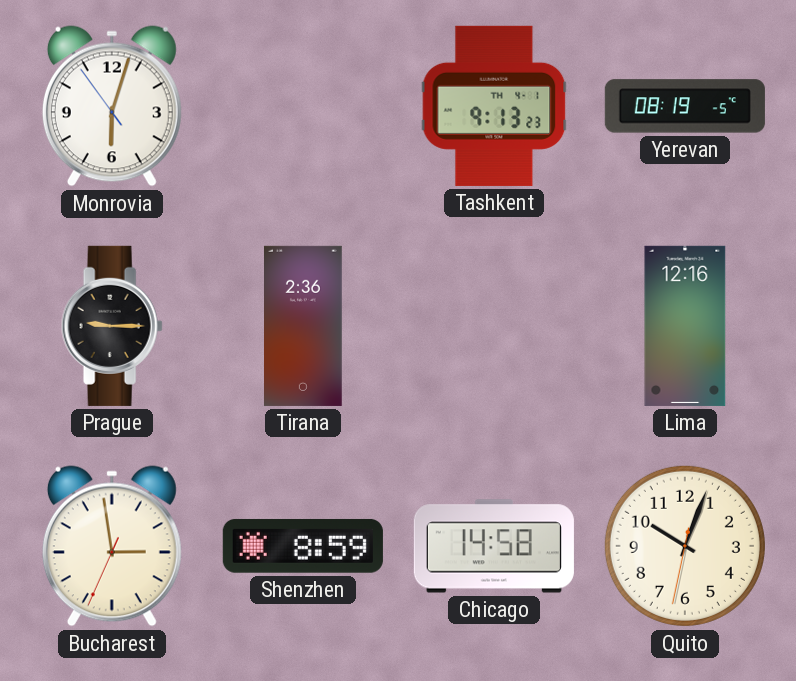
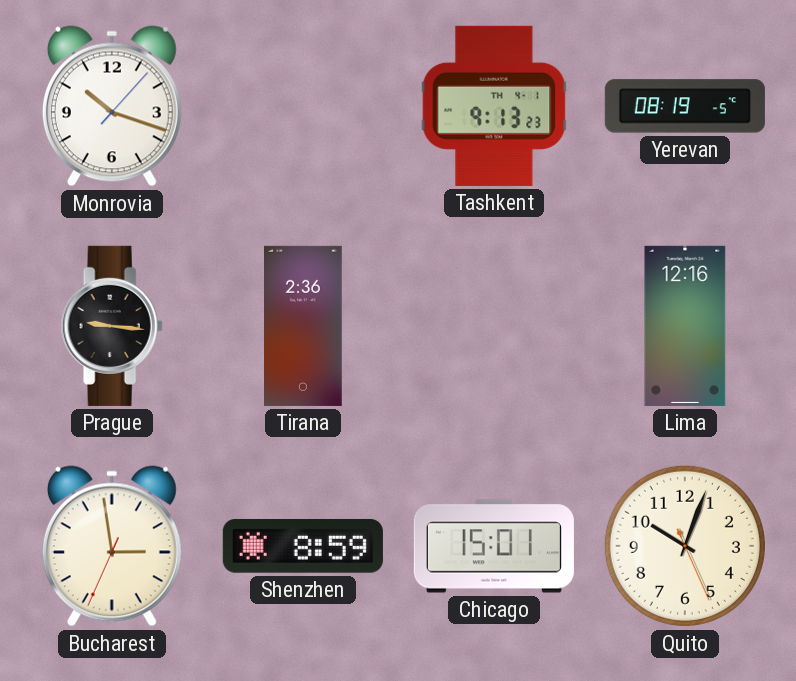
Monrovia: 6:02 -> 10:18 (112, 106)
Prague: 9:15 -> 9:16 (112, 326)
Chicago: 14:58 -> 15:01 (494, 546)
Quito: 10:03:32 -> 10:03:26 (685, 546)
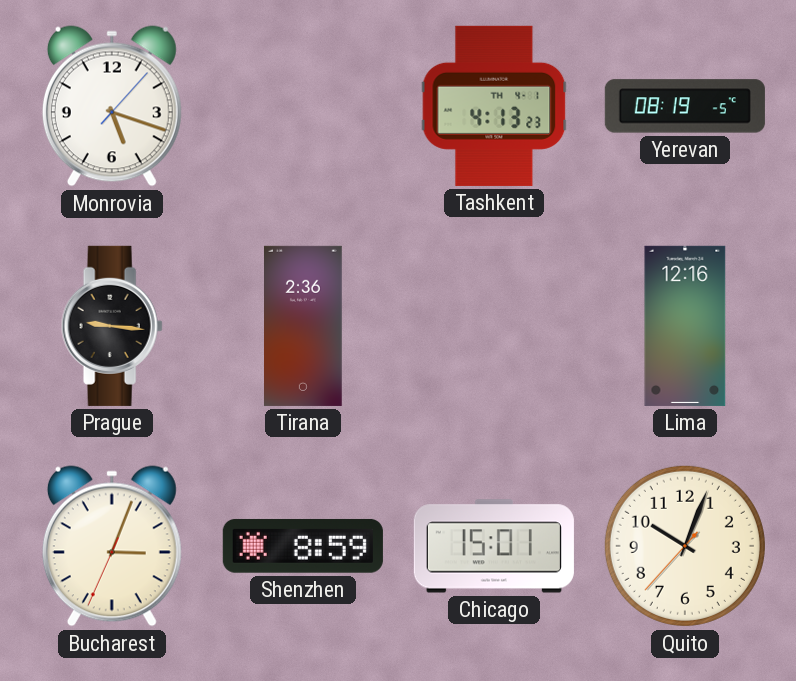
Monrovia: 10:18 -> 5:18 (112, 106)
Tashkent: 9:13 -> 4:13 (494, 106)
Bucharest: 2:58 -> 3:03 (112, 546)
Quito: 10:03:26 -> 10:03:37 (685, 546)
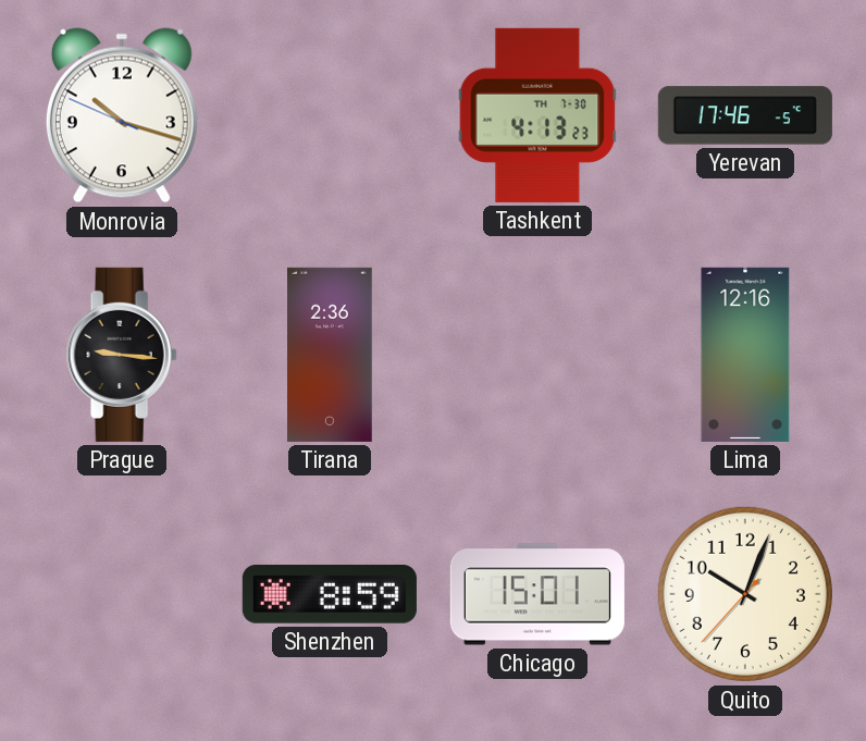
Monrovia: 5:18 -> 10:17 (122, 115)
Tashkent date: TH 4-1 -> TH 7-30 (537, 115)
Yerevan: 08:19 -> 17:46 (745, 115)
Bucharest: 3:03 -> none (112, 546)
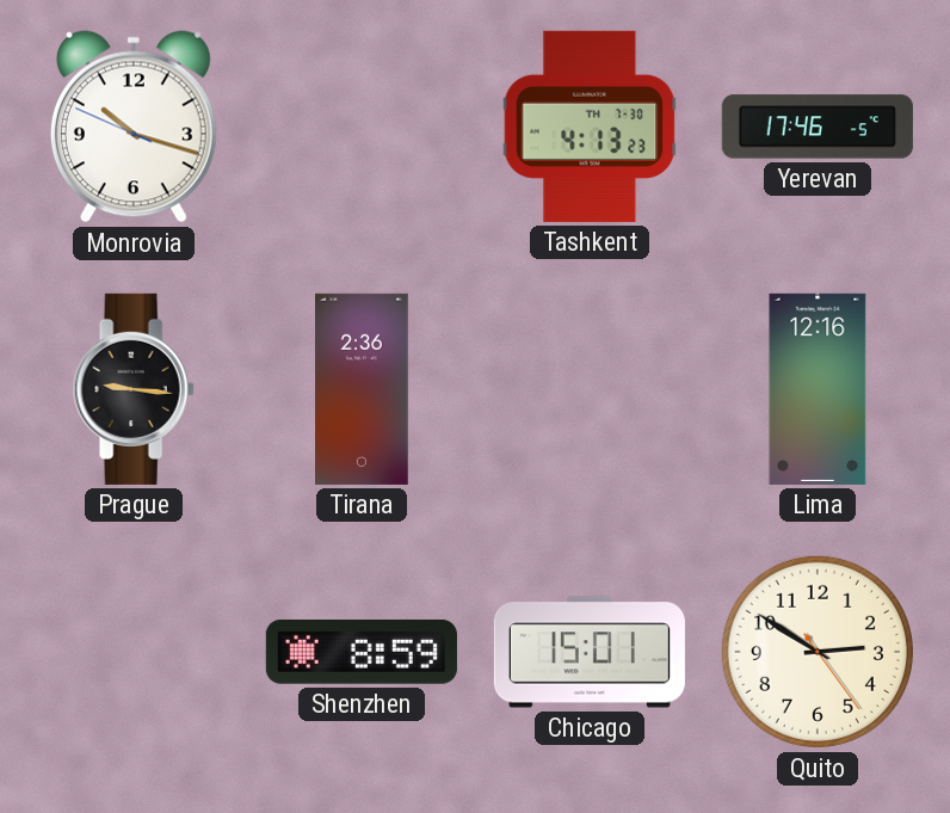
Quito: 10:03 -> 2:50 (818, 652)
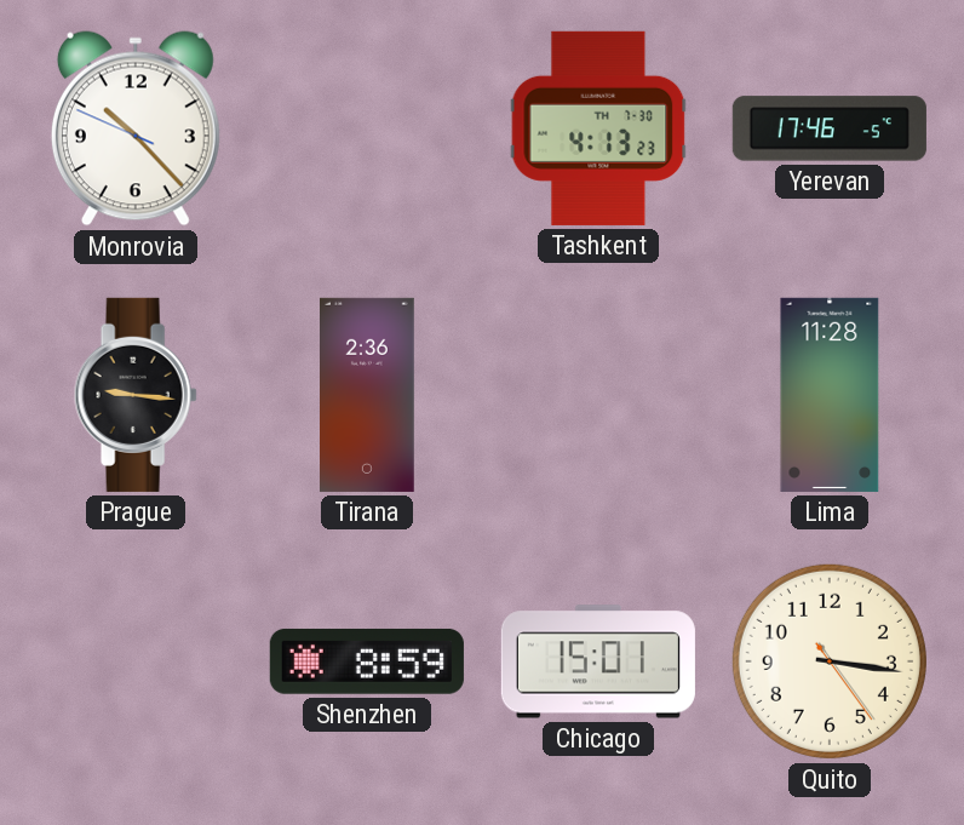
Monrovia: 10:17 -> 10:22 (136, 128)
Lima: 12:16 -> 11:28 (830, 395)
Quito: 2:50 -> 3:16 (830, 661)
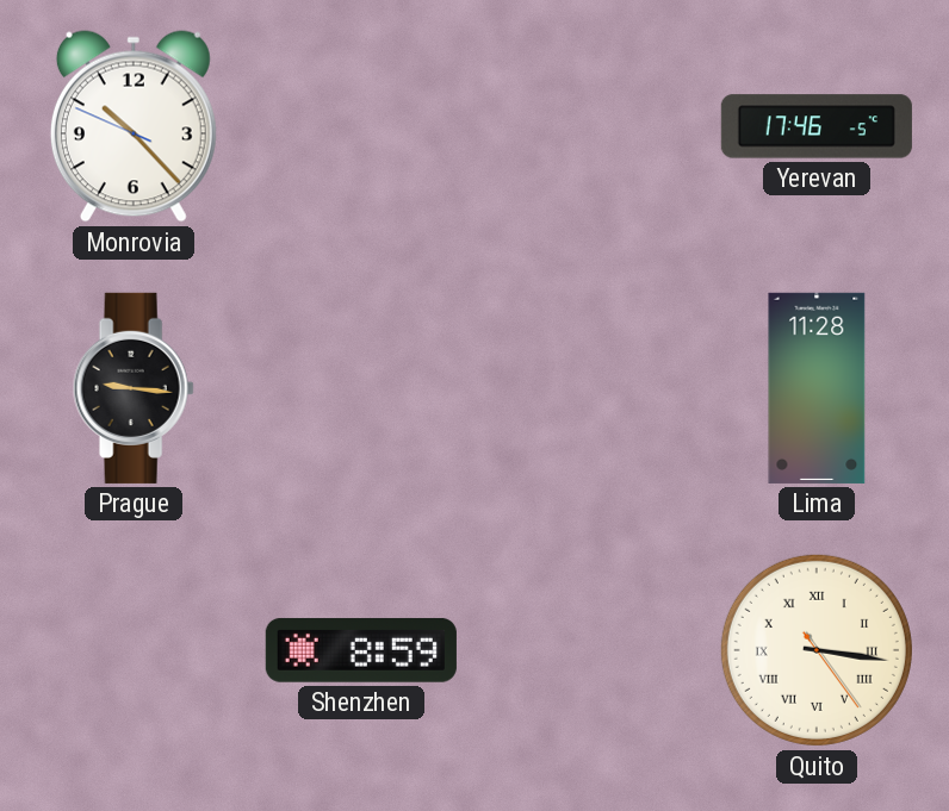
Tashkent: 4:13 -> none (598, 128)
Tirana: 2:36 -> none (368, 395)
Chicago: 15:01 -> none (598, 661)
Quito numerals: Arabic -> Roman (817, 650)
